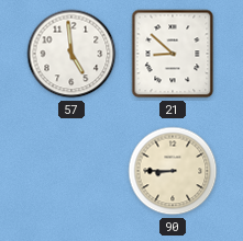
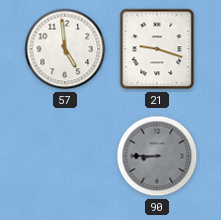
21: 8:52 -> 9:18 (157, 49)
90 dial: cream -> grey (157, 156)
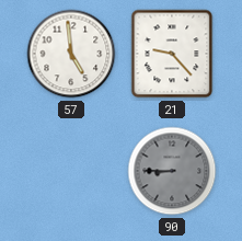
21: 9:18 -> 9:23 (172, 54)
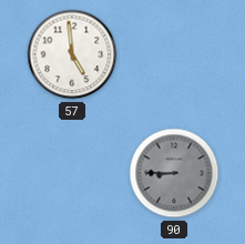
21: 9:23 -> none (172, 54)
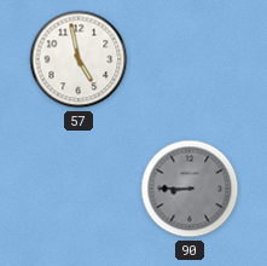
57: 4:59 -> 4:58 (79, 59)
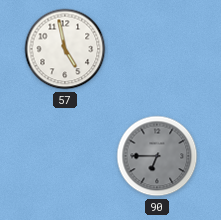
90: 8:45 -> 6:45 (157, 156)
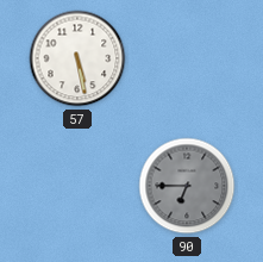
57: 4:58 -> 5:28 (77, 58)
